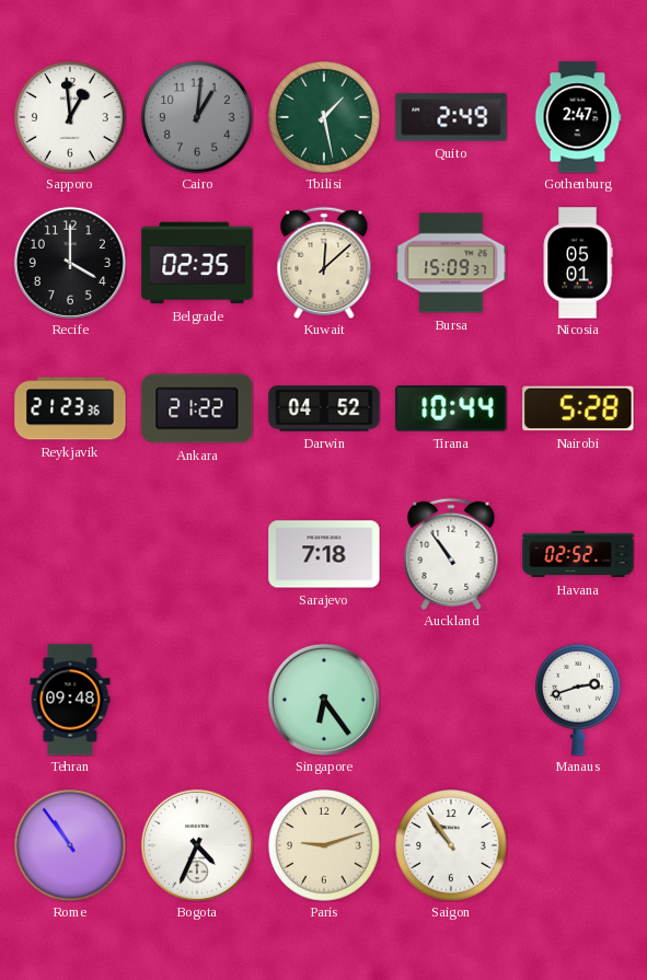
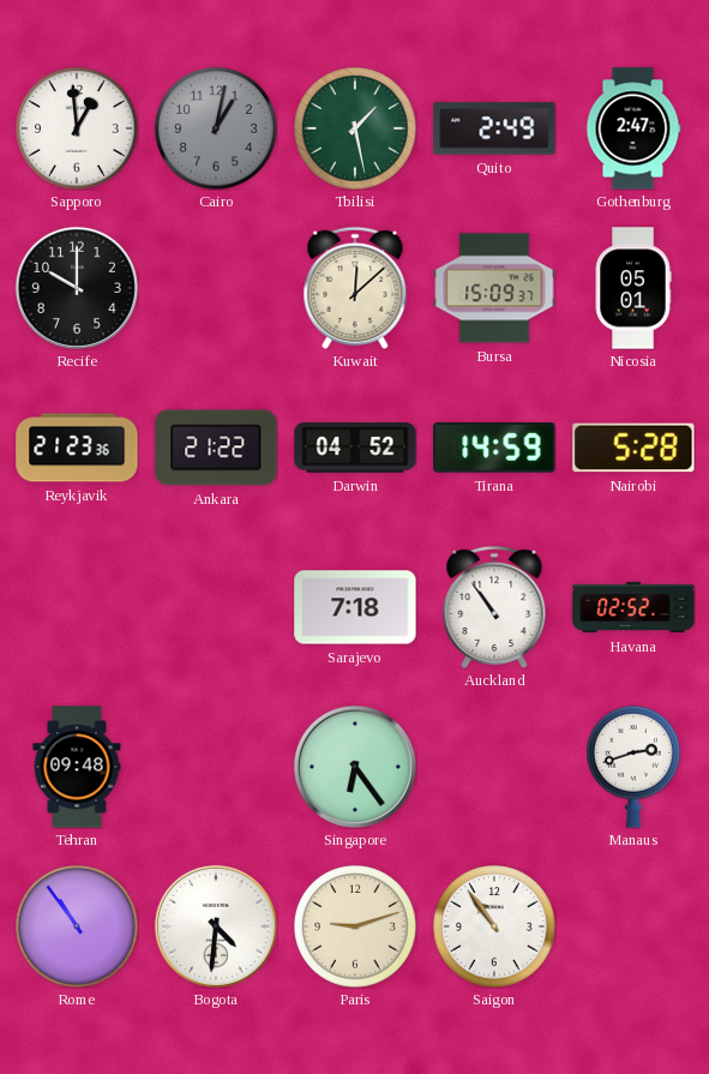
Cairo: 1:01 -> 1:02 (216, 128)
Recife: 4:00 -> 10:00 (77, 288)
Belgrade: 02:35 -> none (197, 263)
Tirana: 10:44 -> 14:59 (494, 449)
Bogota: 4:34 -> 4:31 (216, 926)
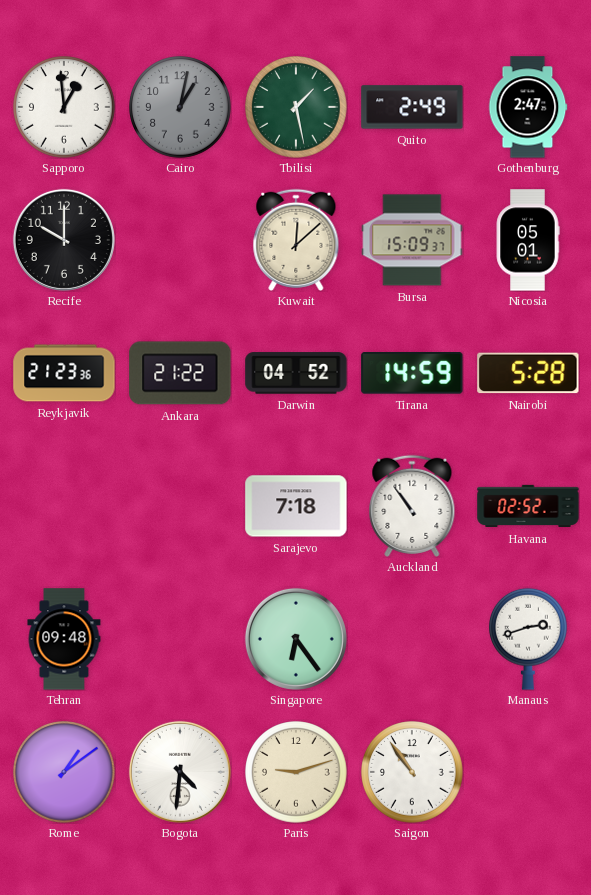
Rome: 10:54 -> 1:09 (64, 772)
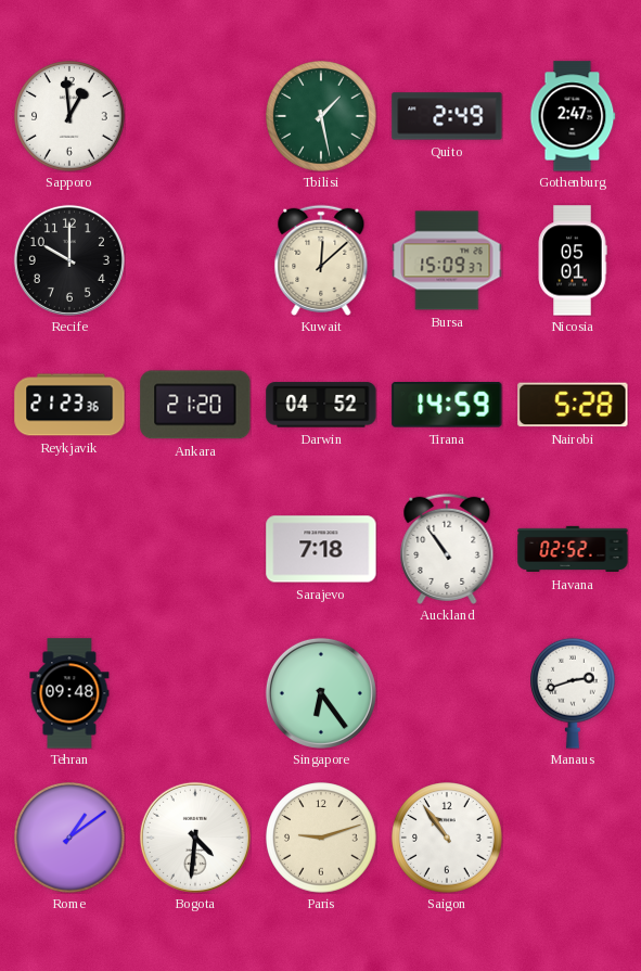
Cairo: 1:02 -> none (180, 107)
Ankara: 21:22 -> 21:20 (195, 405)
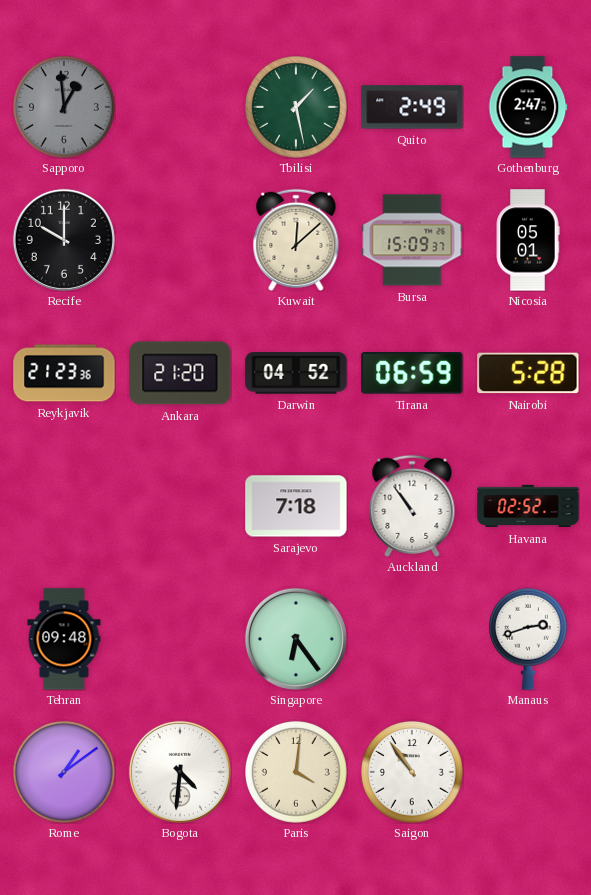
Sapporo dial: white -> grey (64, 107)
Tirana: 14:59 -> 06:59 (412, 374)
Paris: 9:12 -> 4:01 (296, 772)
